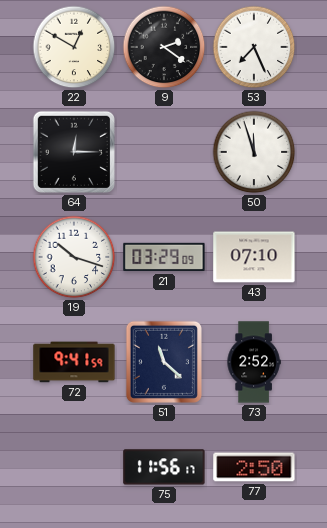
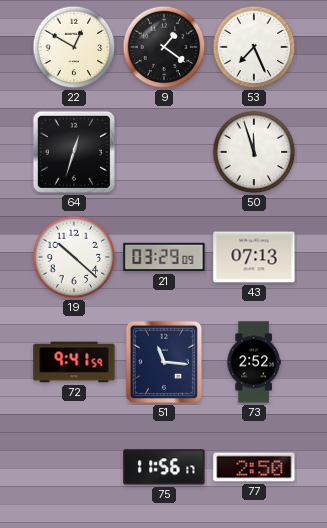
9: 2:21 -> 1:21 (164, 47)
64: 12:15 -> 12:33 (74, 152)
19: 10:18 -> 10:22 (74, 257)
43: 07:10 -> 07:13 (254, 257)
51: 11:22 -> 11:16 (164, 362)
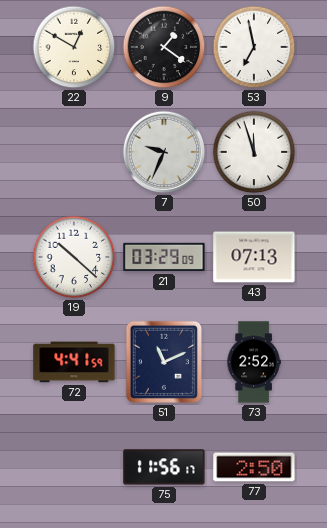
53: 7:26 -> 6:58 (254, 47)
64: 12:33 -> none (74, 152)
7: none -> 9:34 (164, 152)
72: 9:41 -> 4:41 (74, 362)
51: 11:16 -> 11:11 (164, 362)
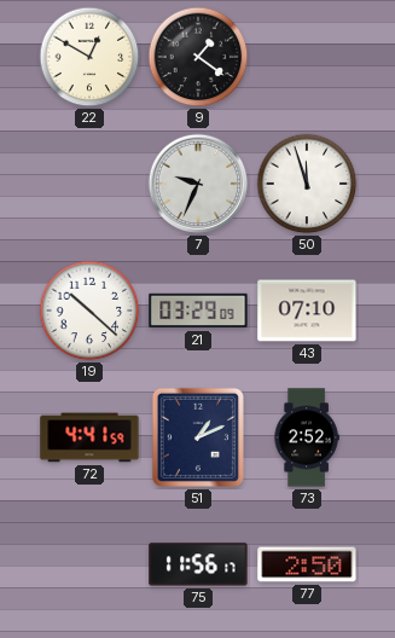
53: 6:58 -> none (254, 47)
43: 07:13 -> 07:10 (307, 311)
51: 11:11 -> 1:11 (198, 437)
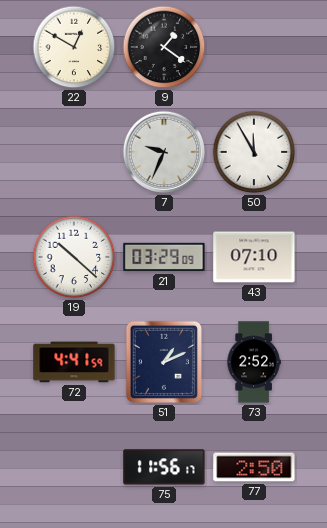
50: 11:57 -> 11:55 (254, 152)
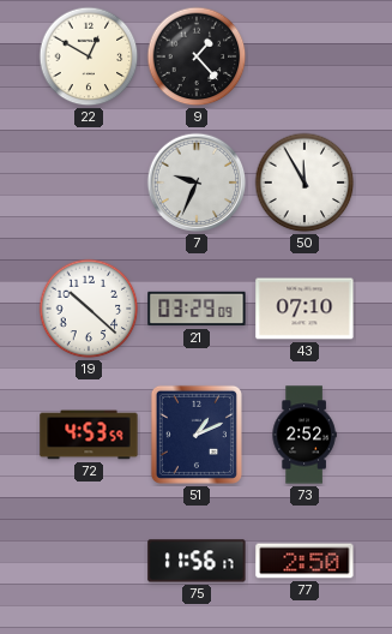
9: 1:21 -> 1:23 (197, 56)
72: 4:41 -> 4:53 (89, 435)
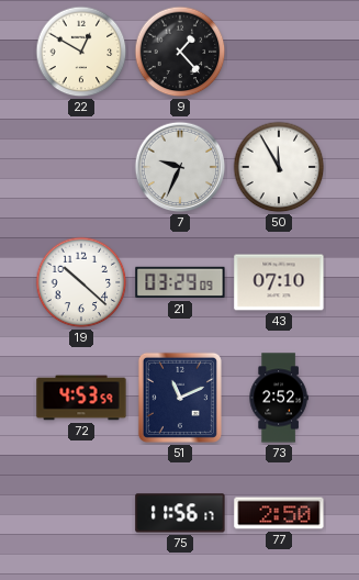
51: 1:11 -> 11:11 (180, 398)
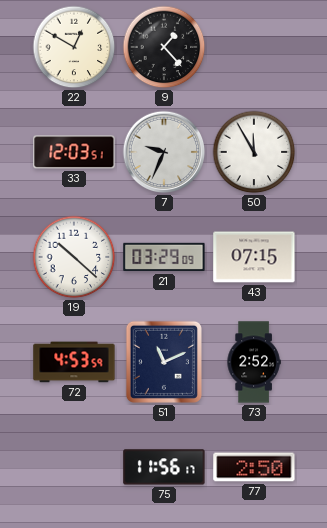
33: none -> 12:03 (74, 152)
43: 07:10 -> 07:15 (254, 257)
